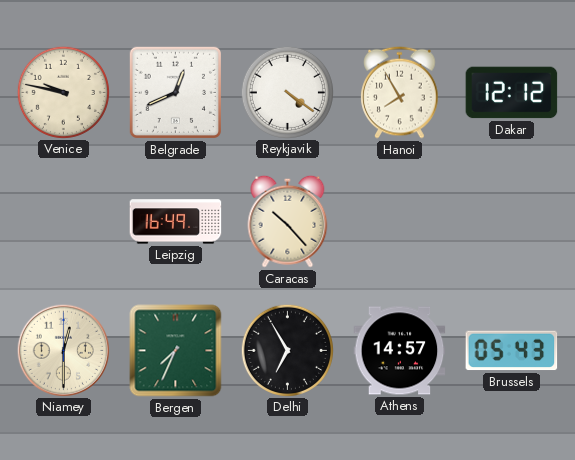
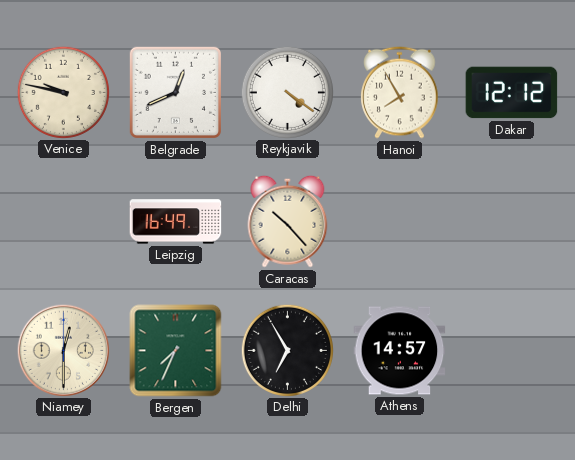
Brussels: 05:43 -> none (512, 351)
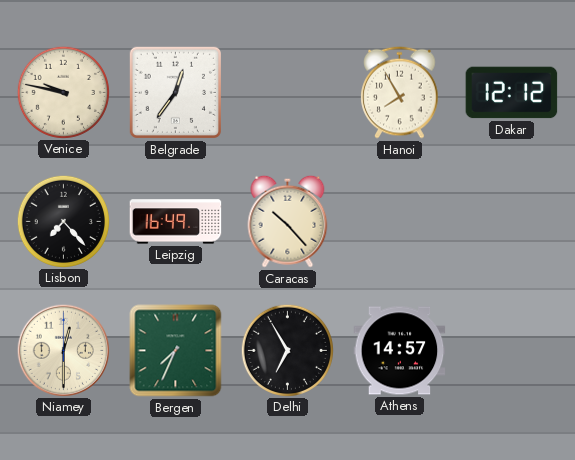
Belgrade: 12:41 -> 12:36 (175, 92)
Reykjavik: 4:21 -> none (287, 92)
Lisbon: none -> 7:23 (63, 221)
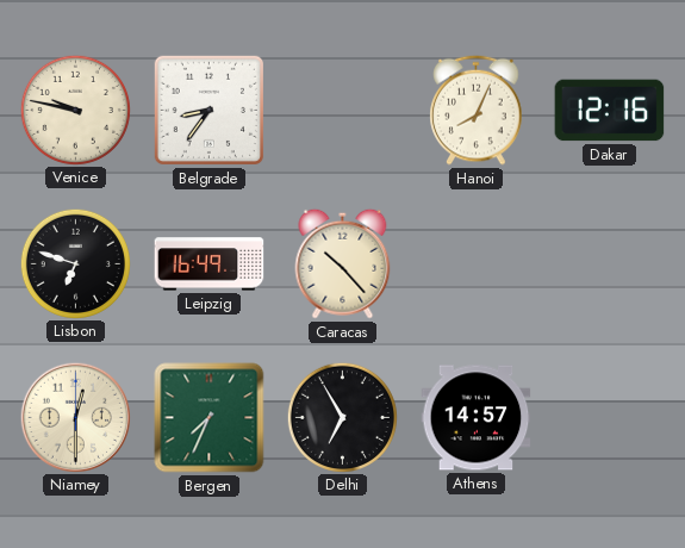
Belgrade: 12:36 -> 8:36 (208, 110)
Hanoi: 7:55 -> 8:04 (477, 110)
Dakar: 12:12 -> 12:16 (610, 111)
Lisbon: 7:23 -> 6:48 (75, 263)
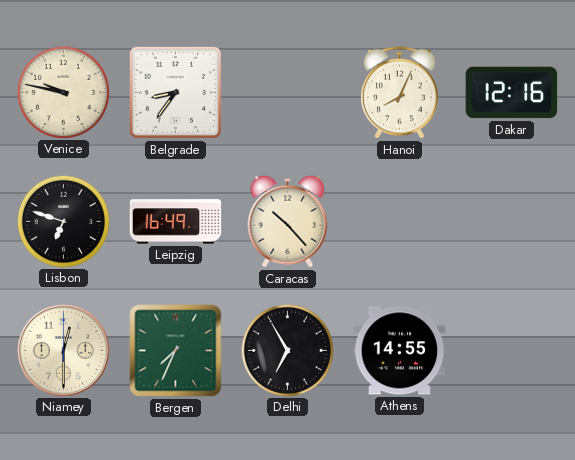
Athens: 14:57 -> 14:55 (400, 351)
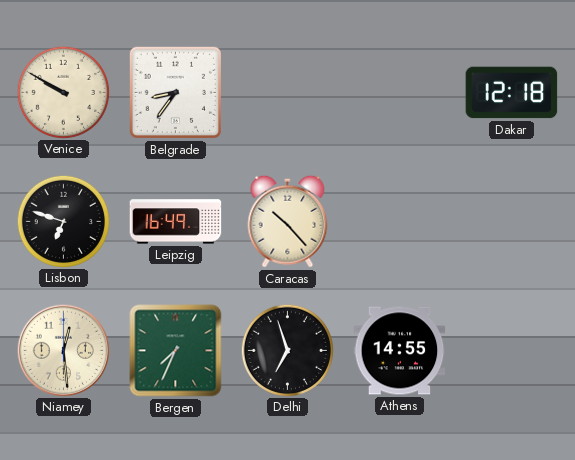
Venice: 9:47 -> 9:50 (63, 92)
Hanoi: 8:04 -> none (400, 92)
Dakar: 12:16 -> 12:18 (512, 93)
Niamey: 12:30 -> 12:29 (63, 350)
Delhi: 6:55 -> 6:57 (287, 350)
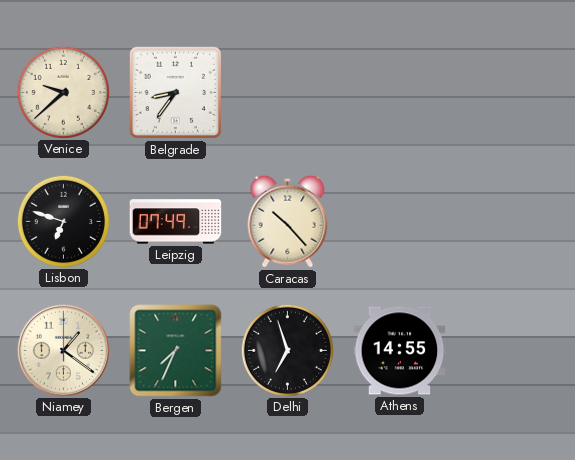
Venice: 9:50 -> 9:38 (63, 92)
Dakar: 12:18 -> none (512, 93)
Leipzig: 16:49 -> 07:49 (176, 222)
Niamey: 12:29 -> 1:21 (63, 350)
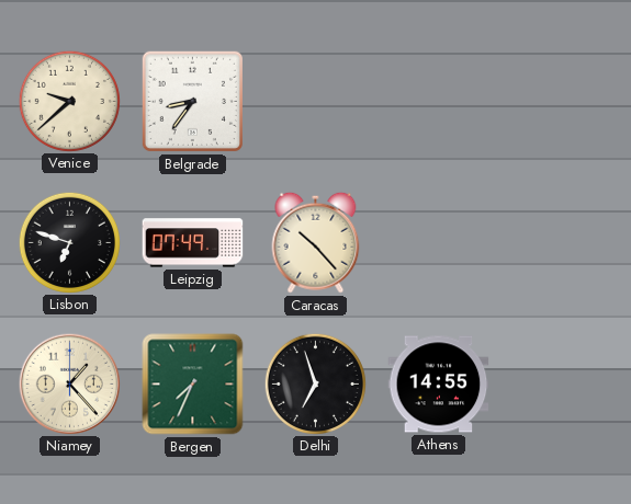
Niamey: 1:21 -> 1:23 (69, 383)
